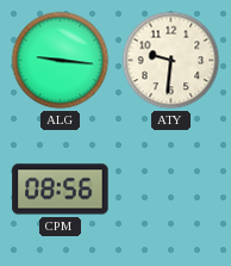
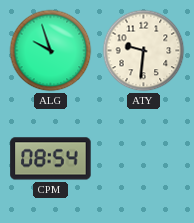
ALG: 9:16 -> 9:57 (51, 51)
CPM: 08:56 -> 08:54 (51, 159)
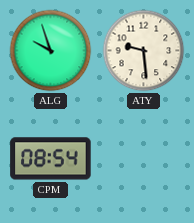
ATY: 9:31 -> 9:29 (144, 51)
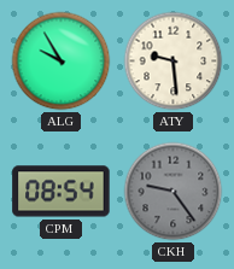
ALG: 9:57 -> 9:55 (62, 62)
CKH: none -> 9:24 (174, 192)
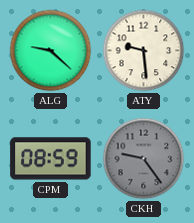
ALG: 9:55 -> 9:22 (51, 51)
CPM: 08:54 -> 08:59 (51, 159)
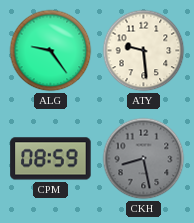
ALG: 9:22 -> 9:24 (51, 51)
CKH: 9:24 -> 8:28 (144, 159)
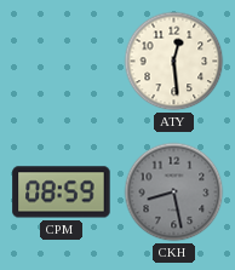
ALG: 9:24 -> none (51, 51)
ATY: 9:29 -> 12:29 (174, 62)
